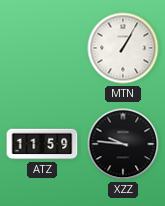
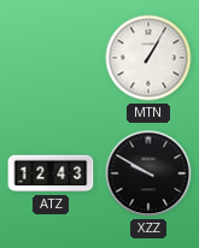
ATZ: 11:59 -> 12:43 (51, 173)
XZZ: 9:46 -> 9:50 (148, 173)
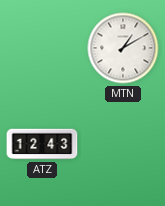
MTN: 1:05 -> 1:10 (123, 48)
XZZ: 9:50 -> none (148, 173)
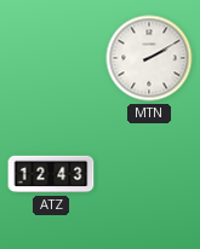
MTN: 1:10 -> 2:10 (149, 58)
